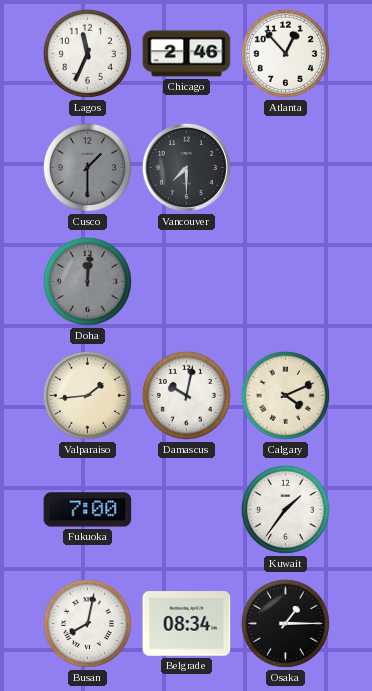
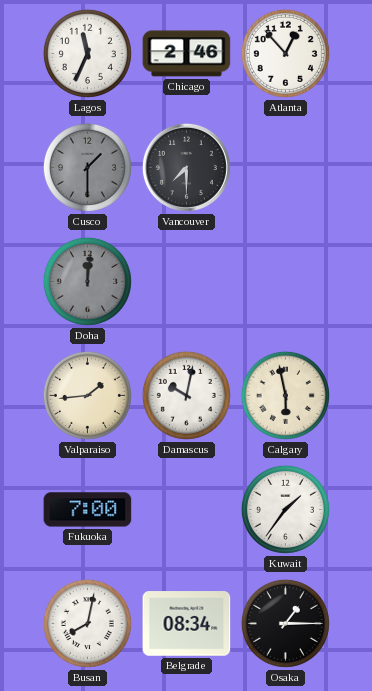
Calgary: 4:11 -> 5:58 (285, 395)
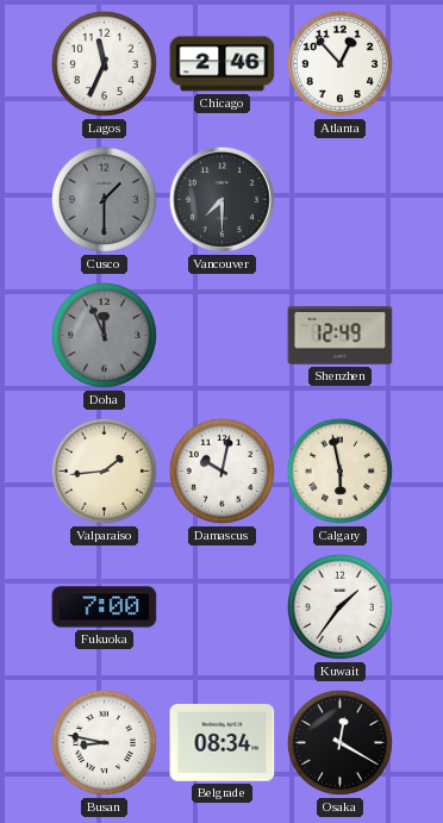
Doha: 12:01 -> 11:56 (104, 335)
Shenzhen: none -> 12:49 (341, 336)
Busan: 8:02 -> 8:47 (104, 742)
Osaka: 1:15 -> 12:20 (339, 742)
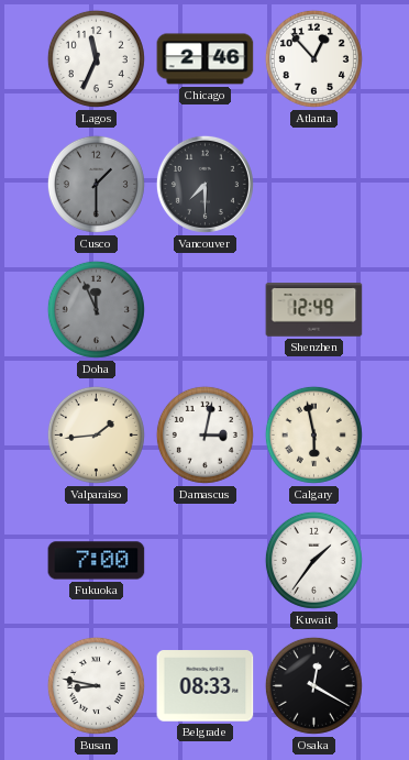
Damascus: 10:02 -> 3:02 (204, 434)
Belgrade: 08:34 -> 08:33 (206, 686)
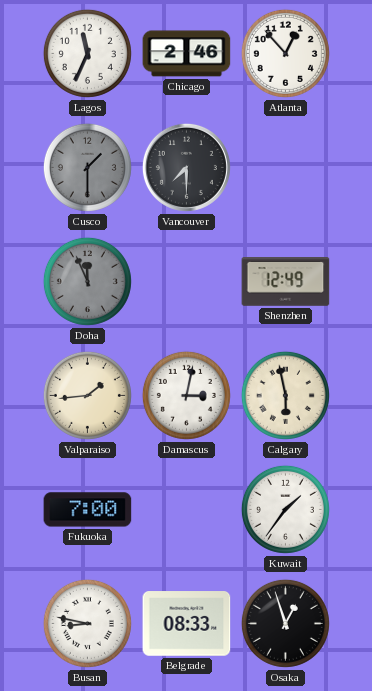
Osaka: 12:20 -> 12:57 (285, 623)
